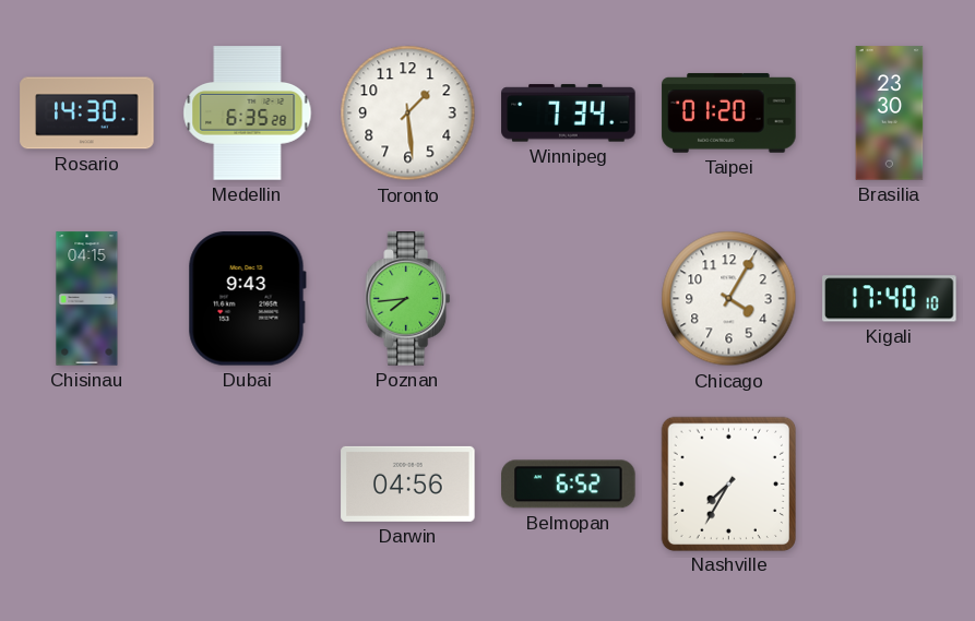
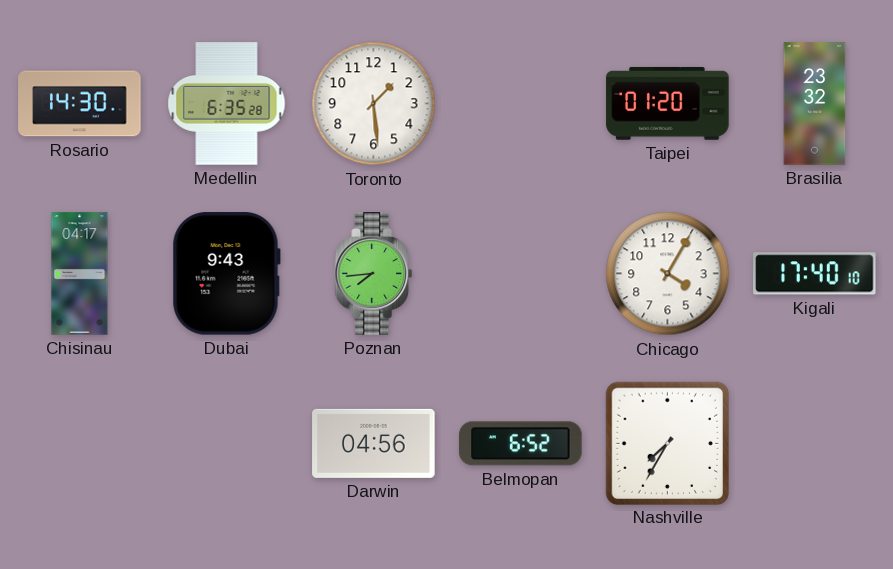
Winnipeg: 7:34 -> none (569, 114)
Brasilia: 23:30 -> 23:32 (815, 104)
Chisinau: 04:15 -> 04:17 (80, 274)
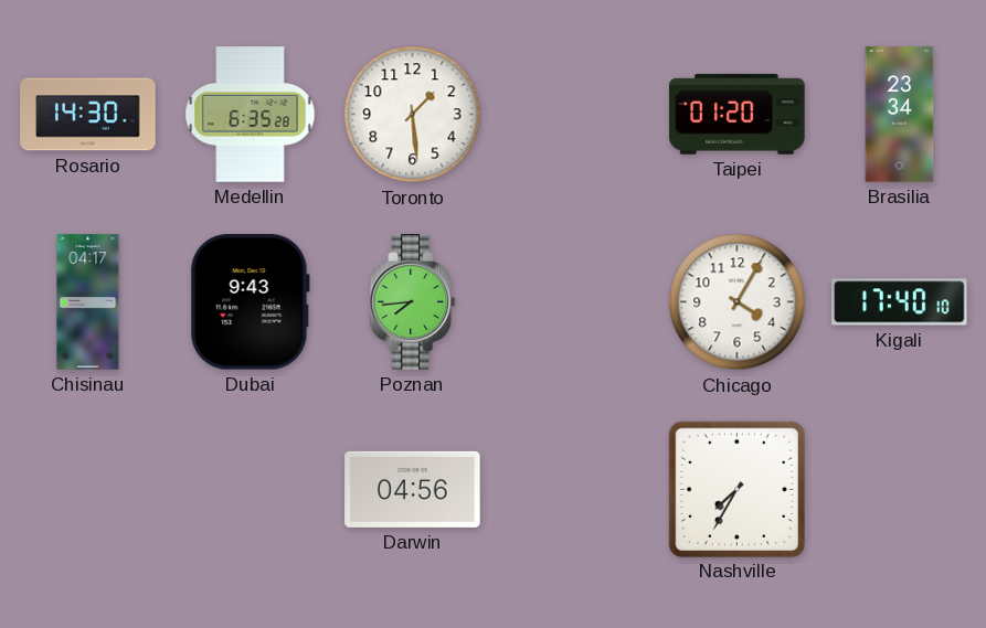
Brasilia: 23:32 -> 23:34 (900, 115)
Belmopan: 6:52 -> none (521, 444)
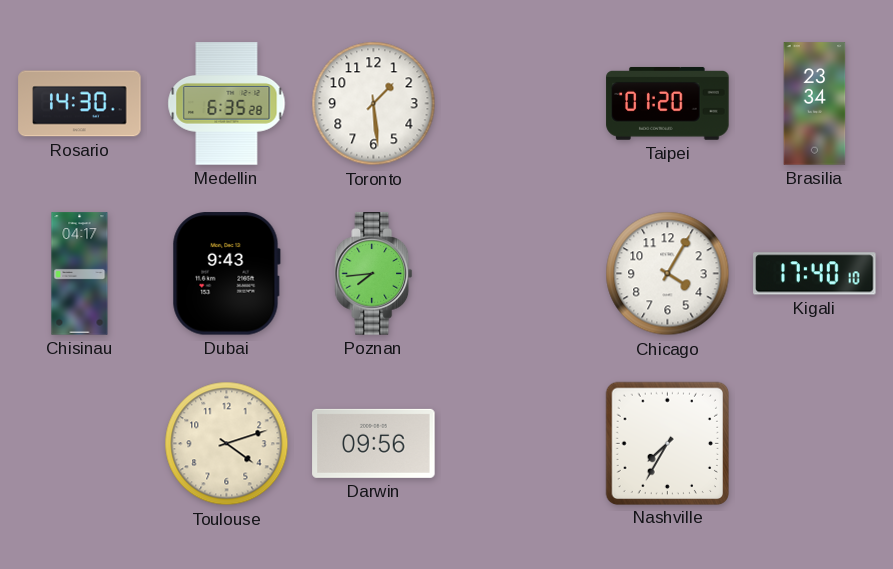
Toulouse: none -> 4:12 (227, 444)
Darwin: 04:56 -> 09:56 (374, 443)
